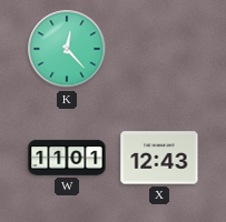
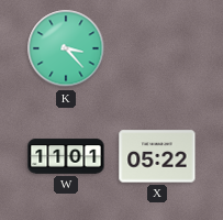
K: 12:23 -> 3:23 (66, 48)
X: 12:43 -> 05:22 (157, 156)
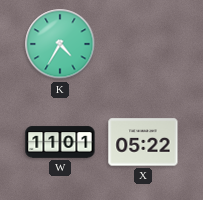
K: 3:23 -> 4:35 (60, 44)
